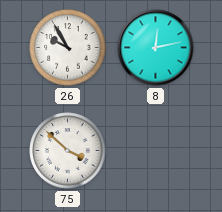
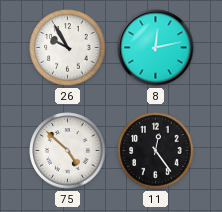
75: 3:52 -> 4:52 (68, 151)
11: none -> 12:24 (156, 151)
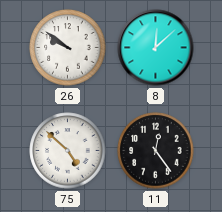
26: 9:55 -> 9:51 (68, 48)
8: 12:13 -> 12:08 (156, 48)
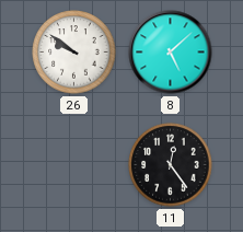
8: 12:08 -> 5:08 (171, 53)
75: 4:52 -> none (68, 151)
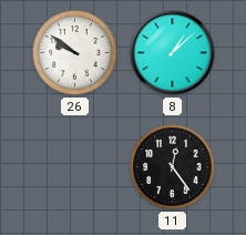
8: 5:08 -> 1:08 (173, 53)
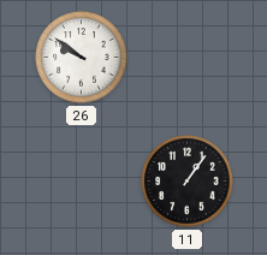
8: 1:08 -> none (173, 53)
11: 12:24 -> 1:06 (188, 182)
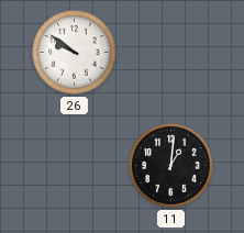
11: 1:06 -> 1:01 (171, 166)
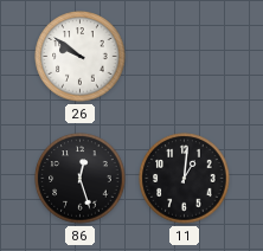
86: none -> 12:27 (81, 179)
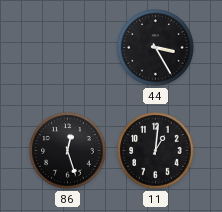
26: 9:51 -> none (81, 57)
44: none -> 3:25 (156, 48)
